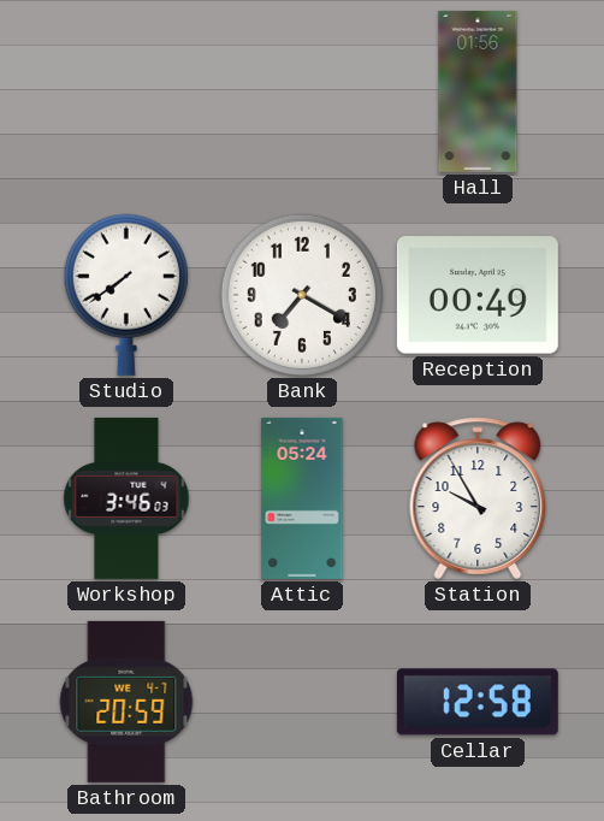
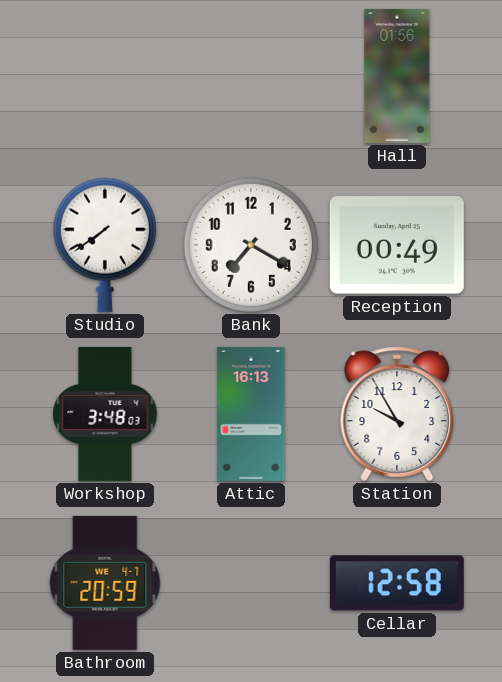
Workshop: 3:46 -> 3:48 (105, 414)
Attic: 05:24 -> 16:13 (251, 414)
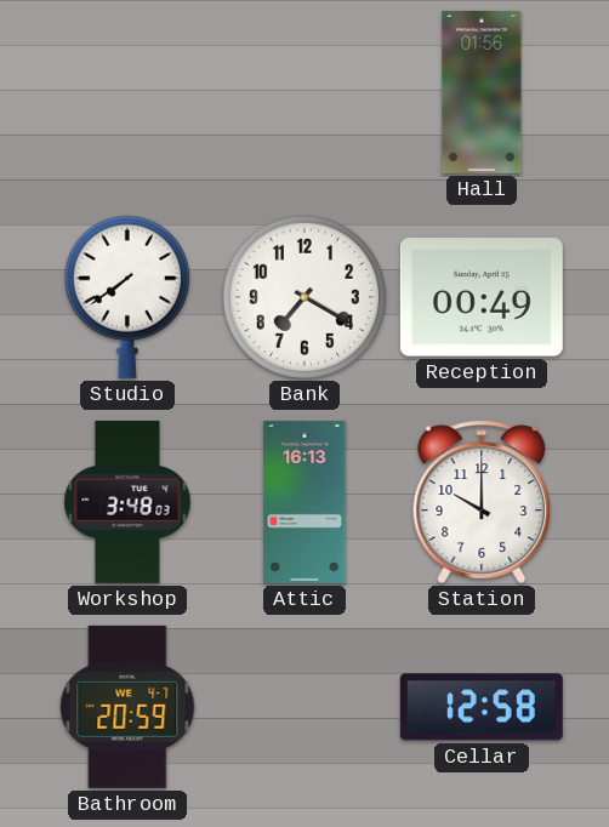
Station: 9:55 -> 10:00 (482, 502)
